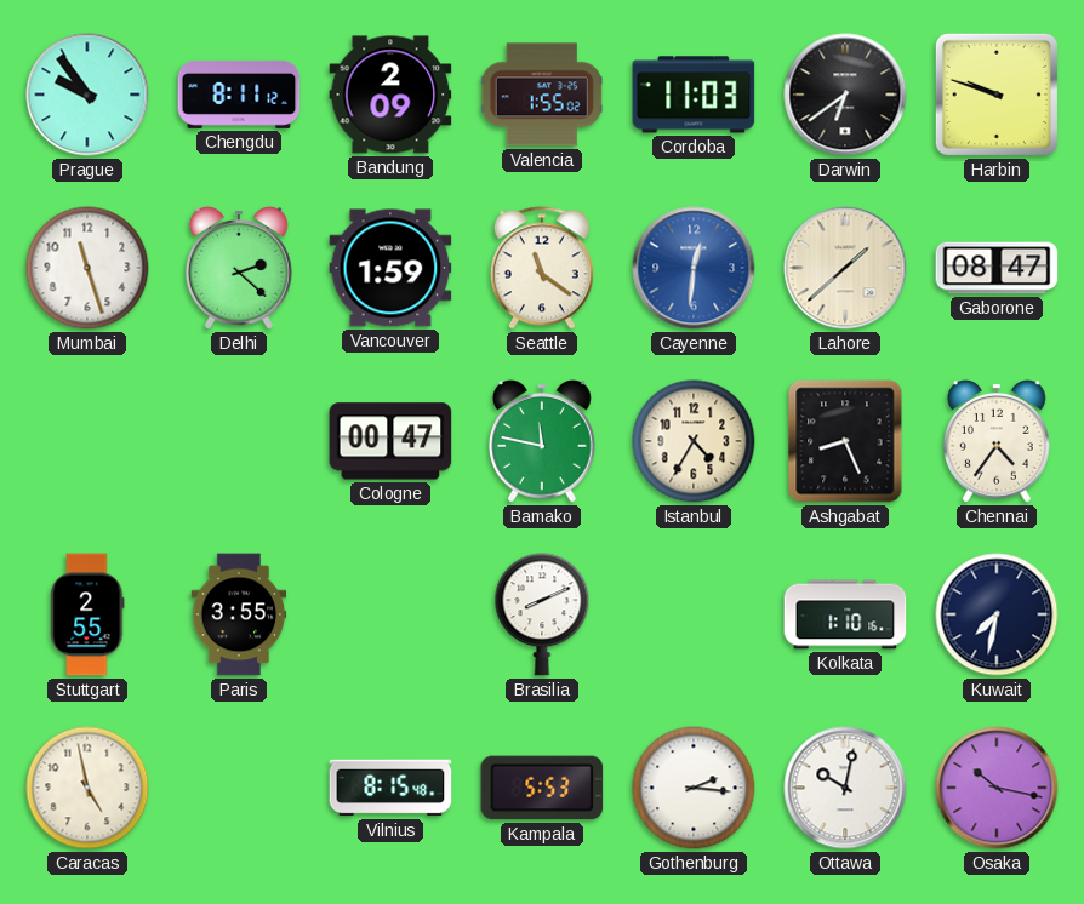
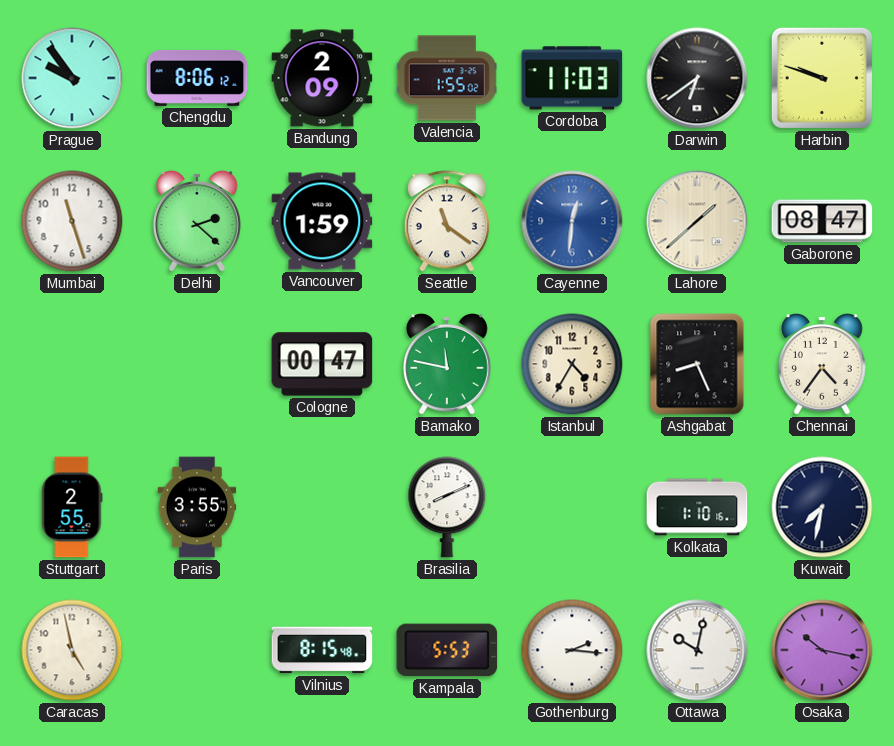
Chengdu: 8:11 -> 8:06 (197, 78)
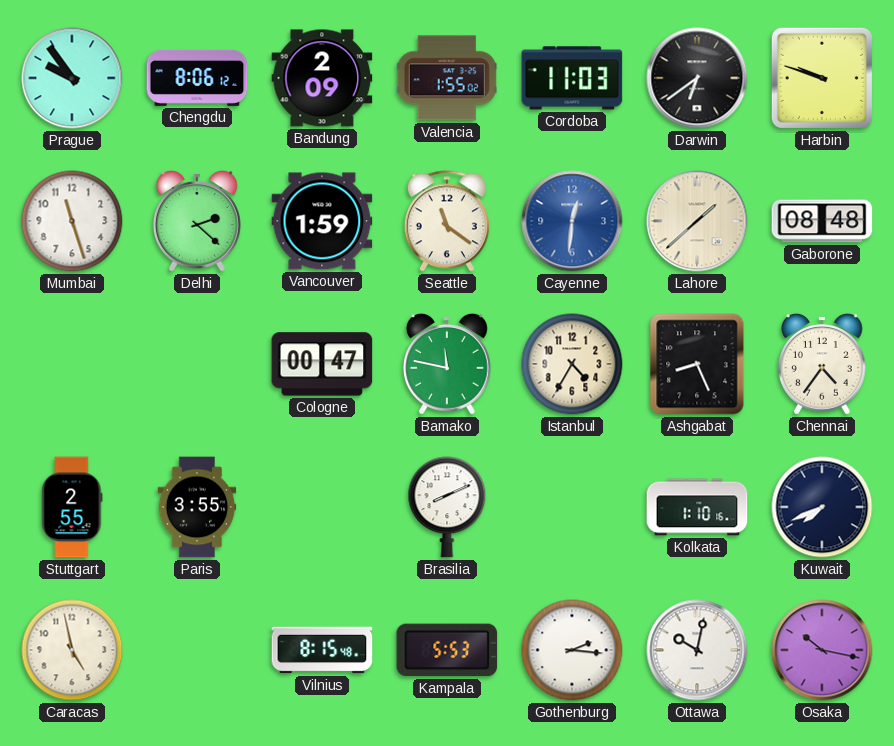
Gaborone: 08:47 -> 08:48 (822, 221)
Kuwait: 7:32 -> 7:41 (822, 507)
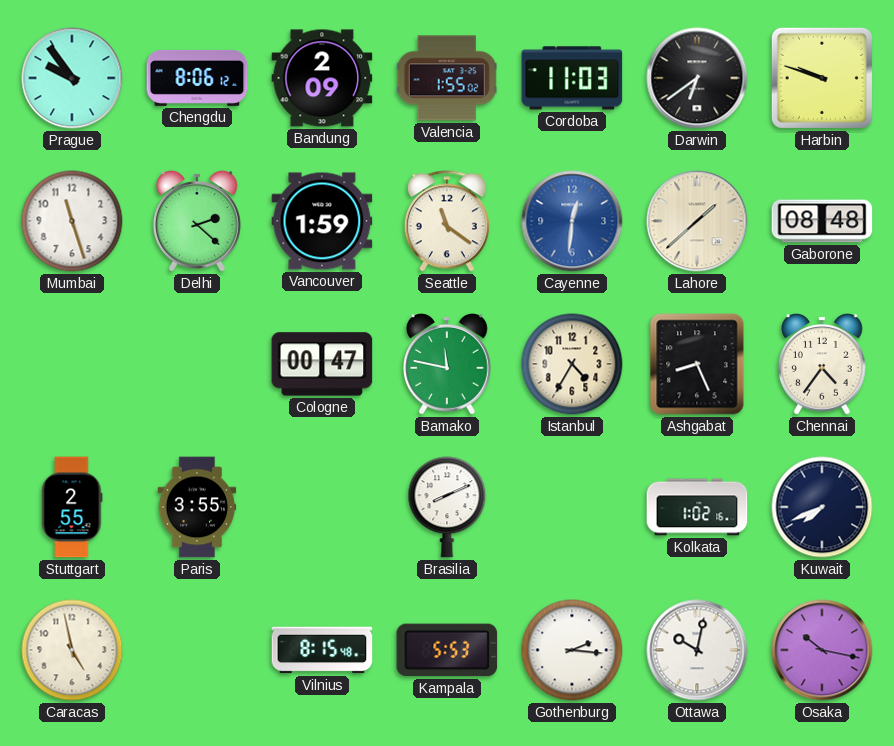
Kolkata: 1:10 -> 1:02 (697, 507)
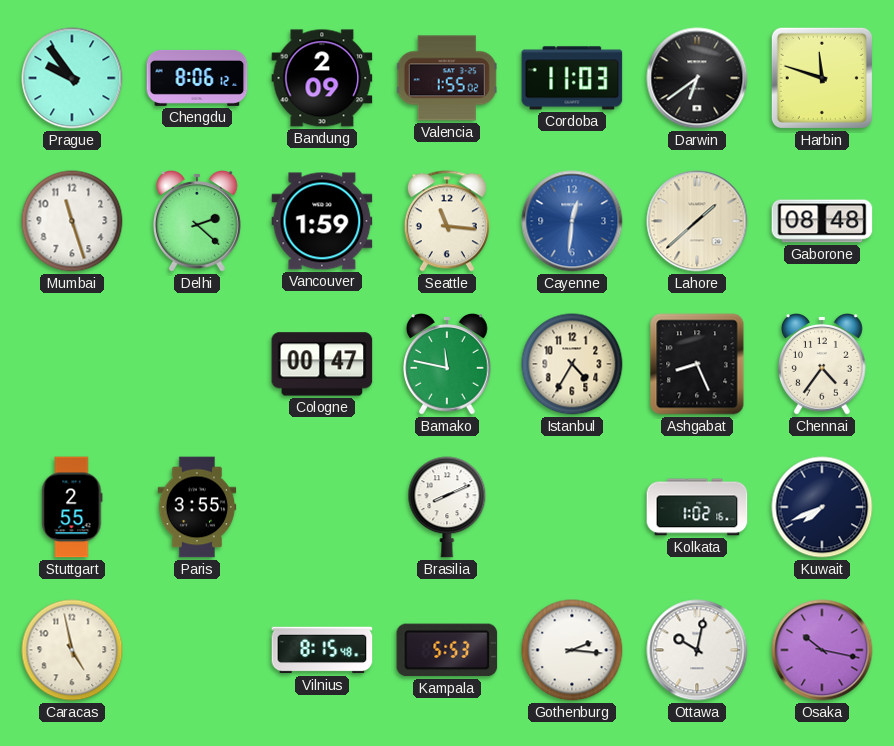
Harbin: 9:48 -> 11:48 (822, 78)
Seattle: 11:21 -> 11:16 (447, 221)
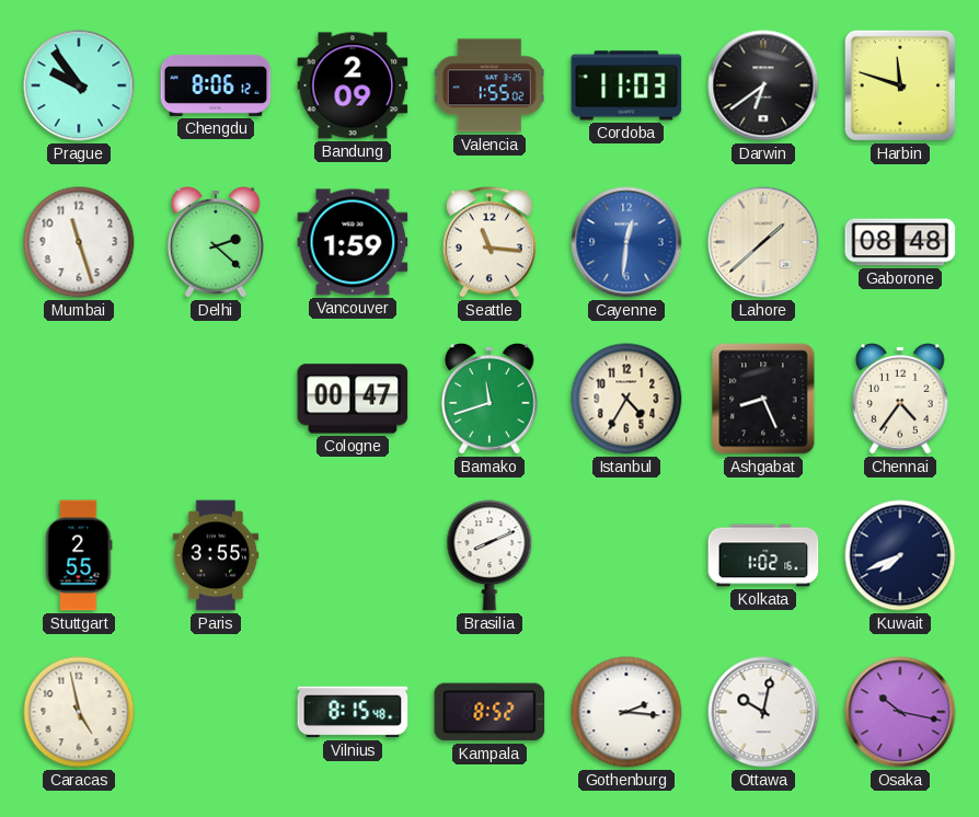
Bamako: 11:47 -> 11:42 (491, 400)
Kampala: 5:53 -> 8:52 (490, 712)
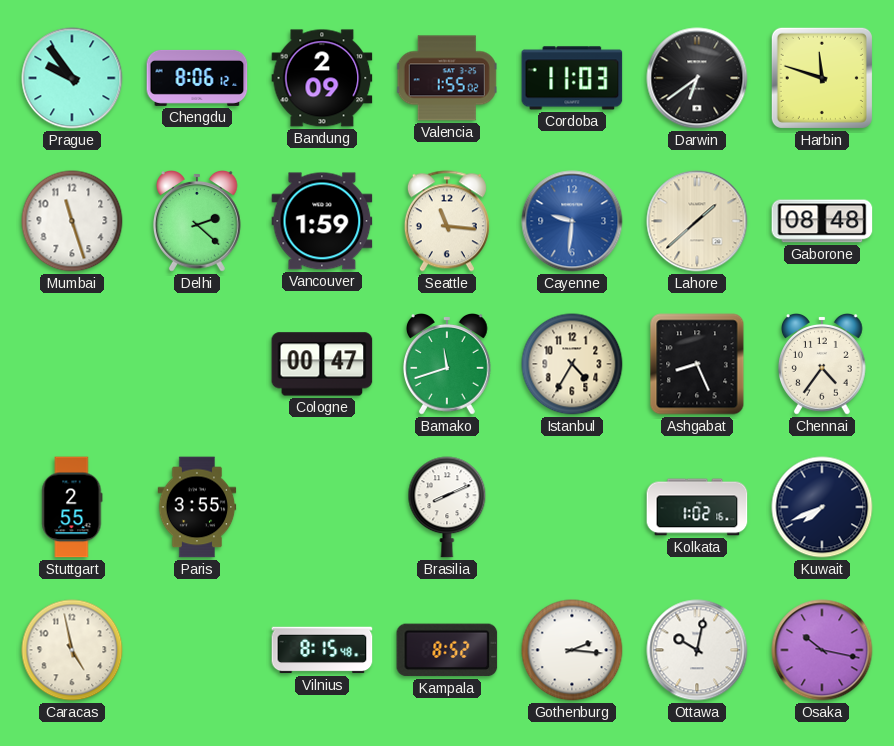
Cayenne: 12:31 -> 9:31 (572, 221)
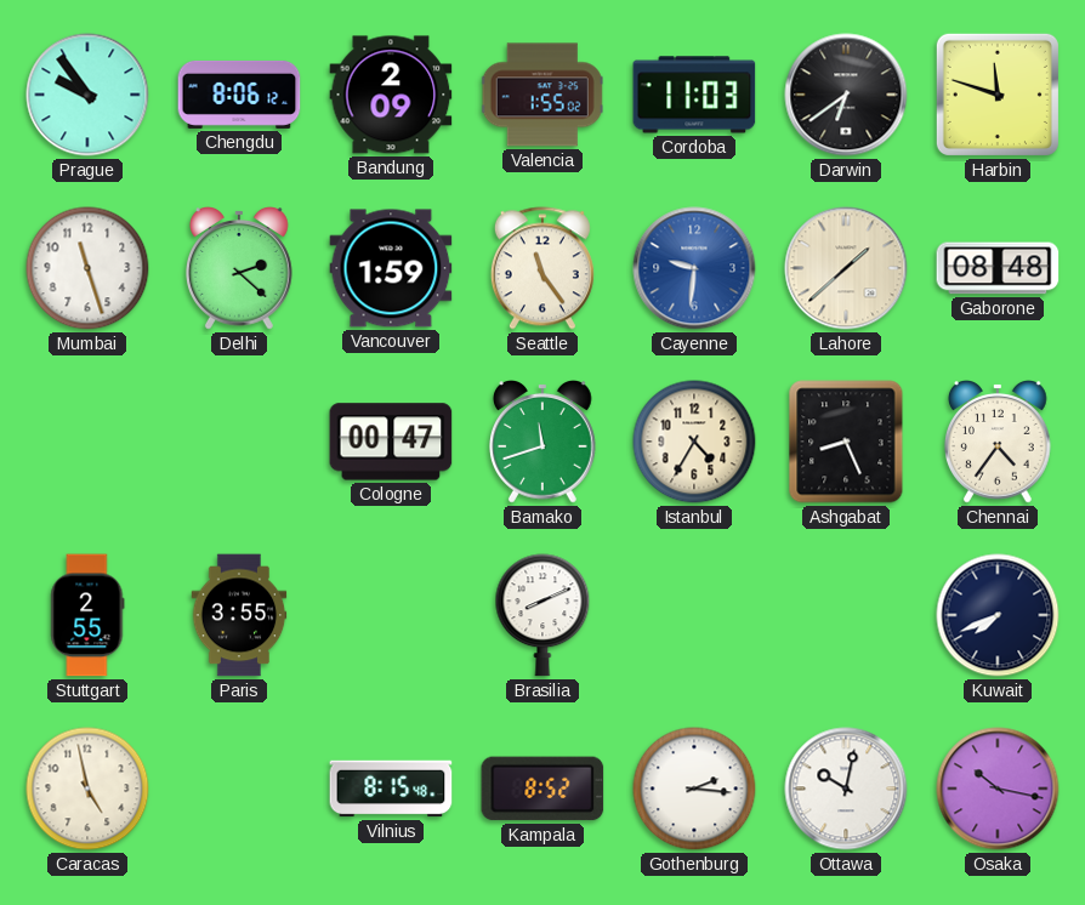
Seattle: 11:16 -> 11:24 (542, 268)
Kolkata: 1:02 -> none (697, 507)
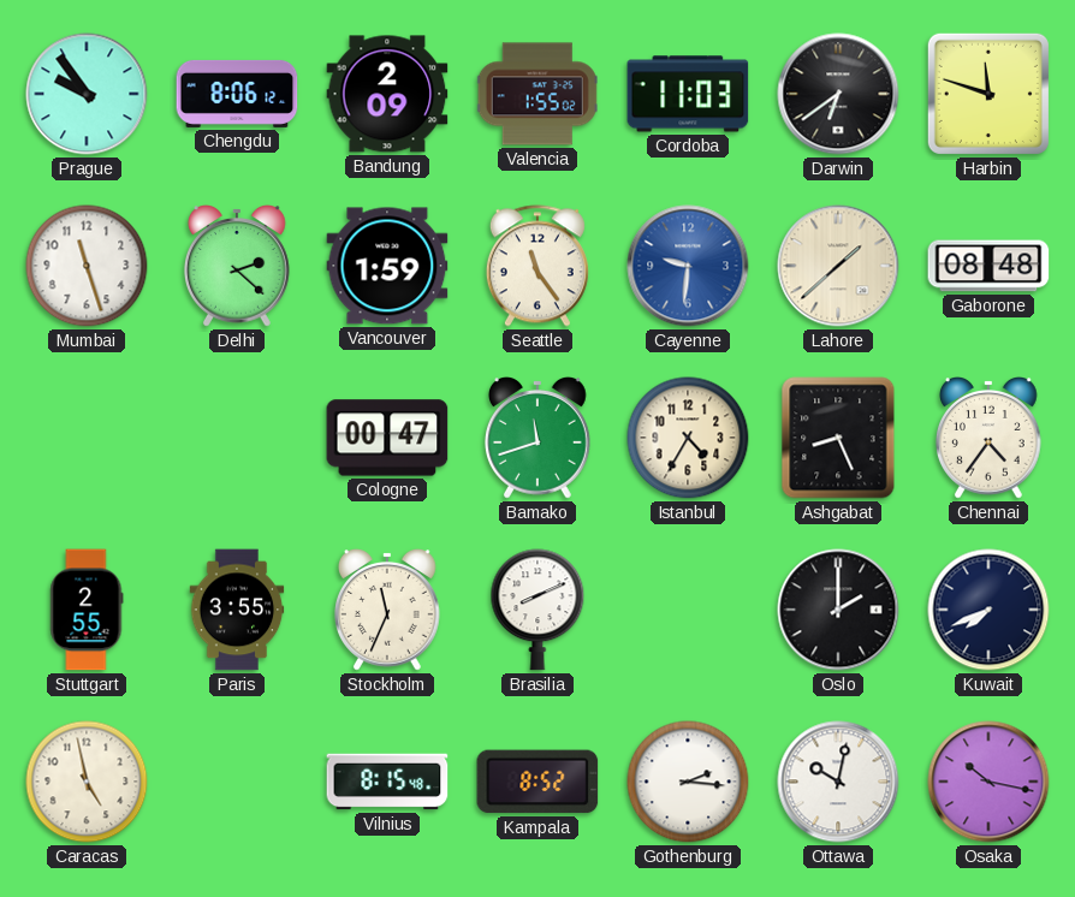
Stockholm: none -> 11:34 (388, 611)
Oslo: none -> 2:00 (838, 610)
